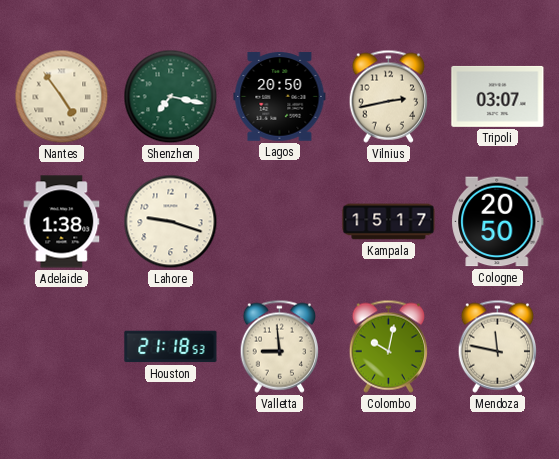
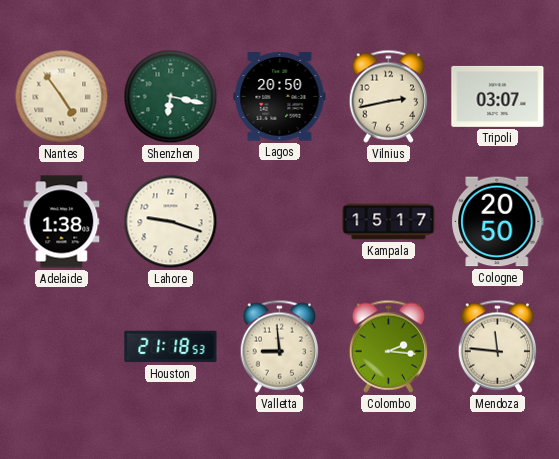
Shenzhen: 7:17 -> 6:17 (171, 97)
Colombo: 10:02 -> 2:16 (388, 346)
Mendoza: 11:47 -> 11:46 (497, 346)
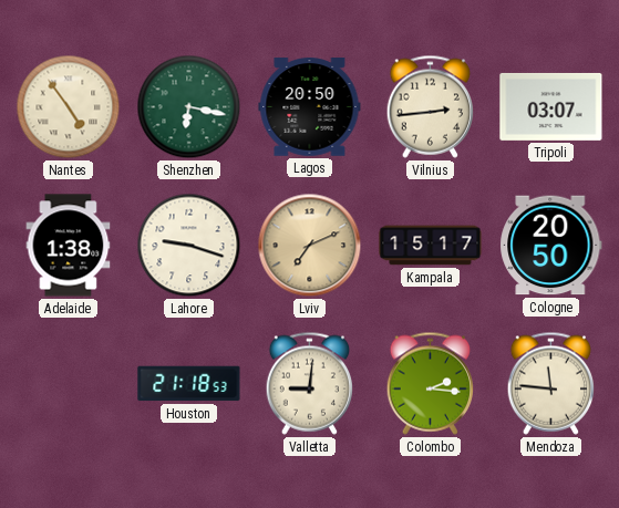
Vilnius: 2:43 -> 2:44 (430, 106)
Lviv: none -> 7:11 (310, 246)
Valletta: 8:59 -> 9:01 (309, 383)
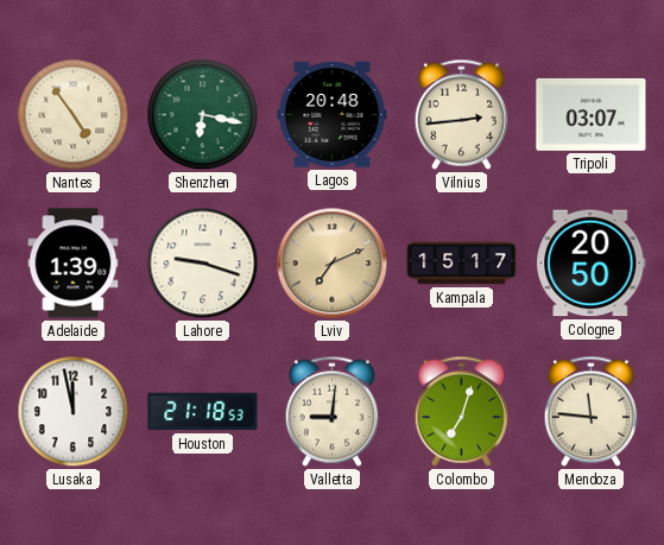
Lagos: 20:50 -> 20:48 (333, 115)
Adelaide: 1:38 -> 1:39 (74, 264)
Lusaka: none -> 11:58 (74, 412)
Colombo: 2:16 -> 7:03 (461, 411)
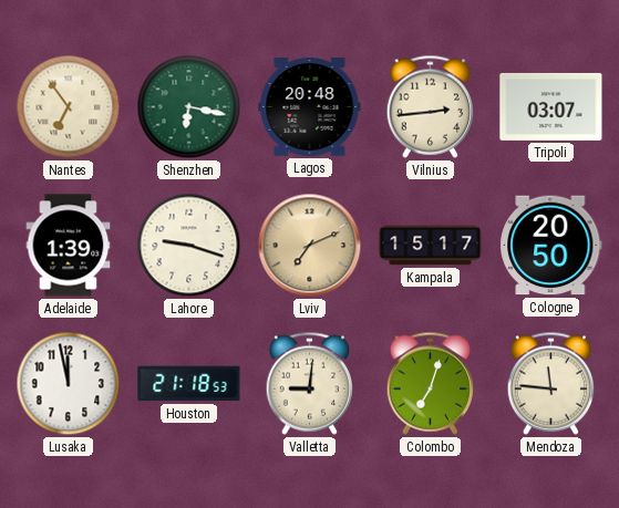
Nantes: 4:54 -> 6:54 (69, 107)
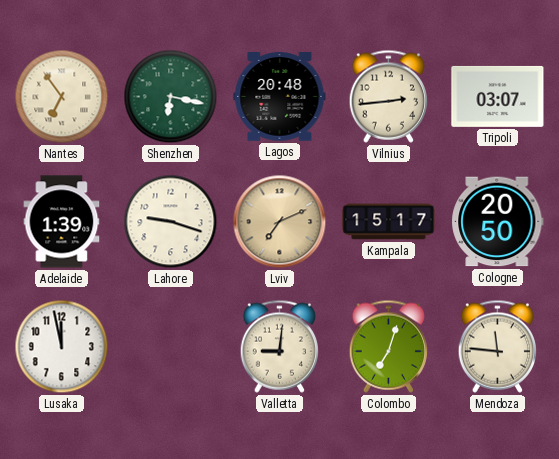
Houston: 21:18 -> none (189, 384)
